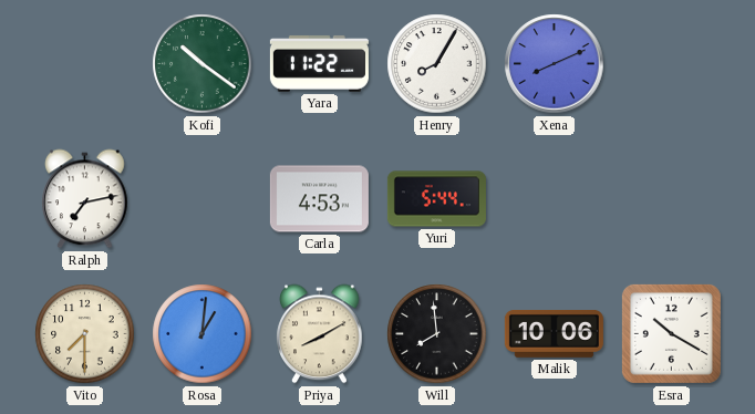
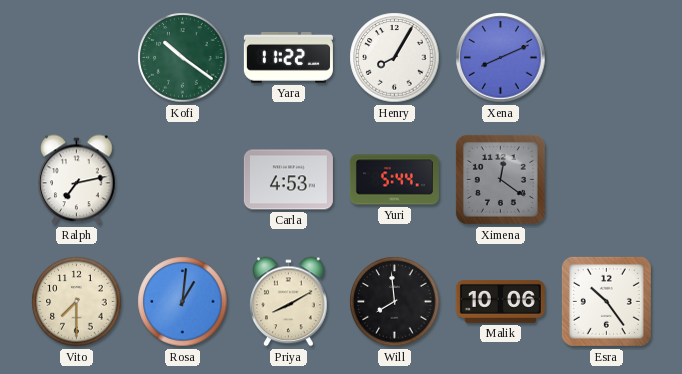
Ximena: none -> 12:21 (500, 179)
Esra: 10:20 -> 10:24 (606, 301)
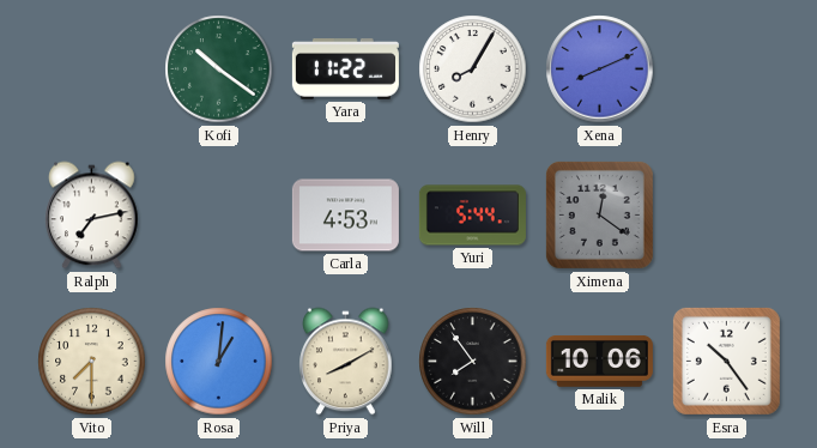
Will: 7:59 -> 7:54 (473, 362)
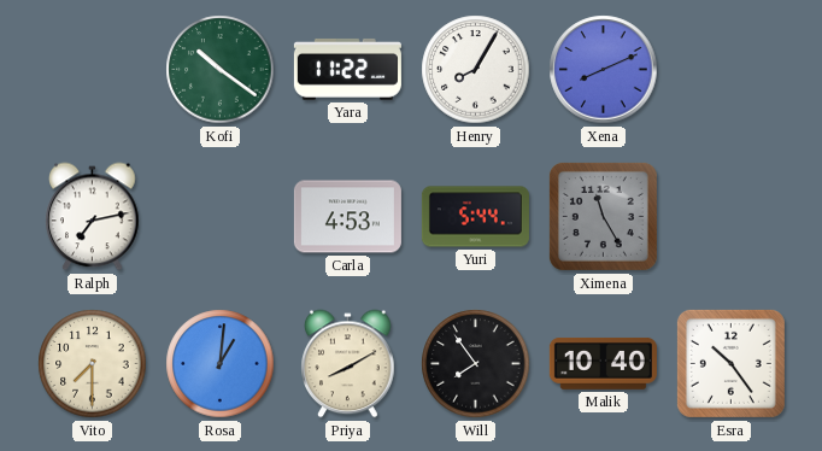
Ximena: 12:21 -> 11:25 (603, 216)
Malik: 10:06 -> 10:40 (603, 364)
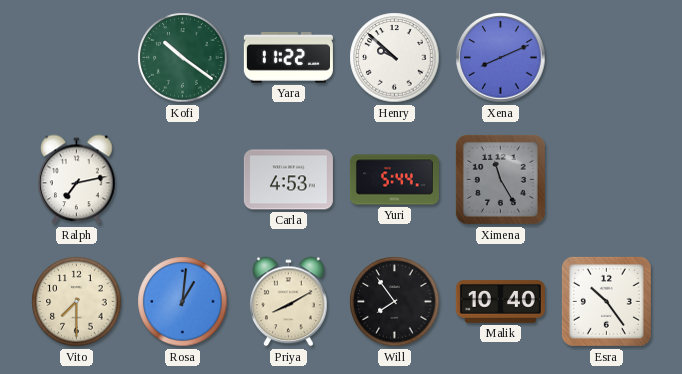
Henry: 8:05 -> 9:52 (395, 58)
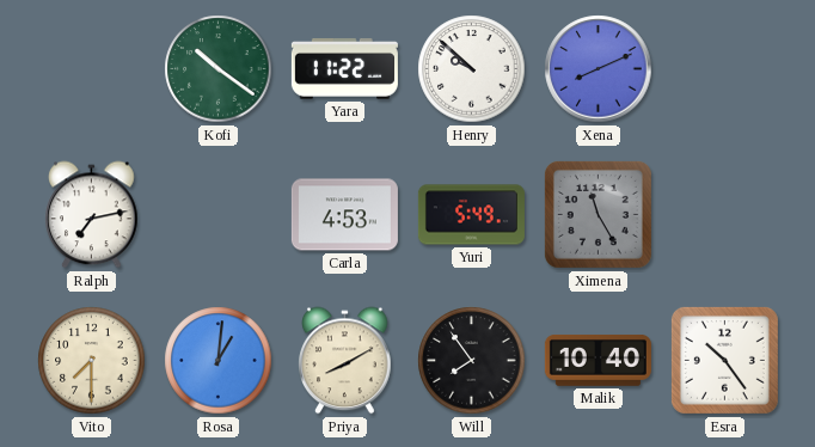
Yuri: 5:44 -> 5:49 (471, 215)
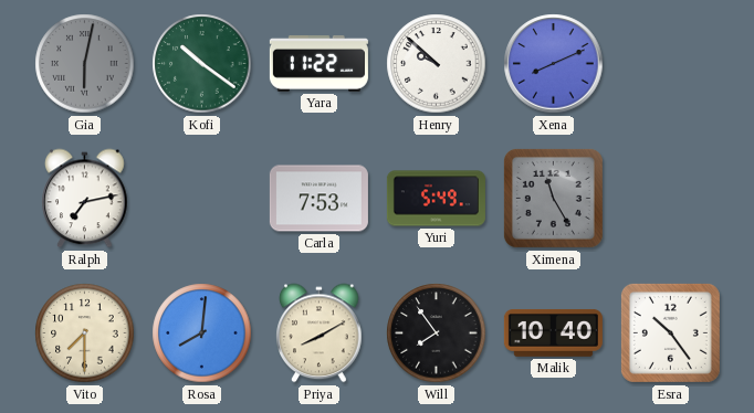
Gia: none -> 6:02 (85, 64)
Carla: 4:53 -> 7:53 (318, 199)
Rosa: 1:01 -> 8:01 (202, 333)
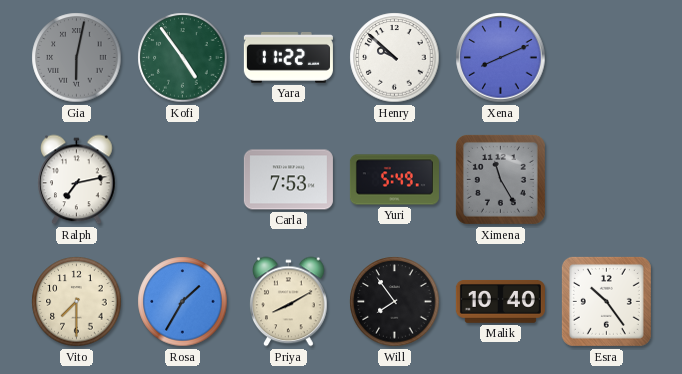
Kofi: 10:21 -> 4:54 (183, 58)
Rosa: 8:01 -> 1:35 (183, 302)
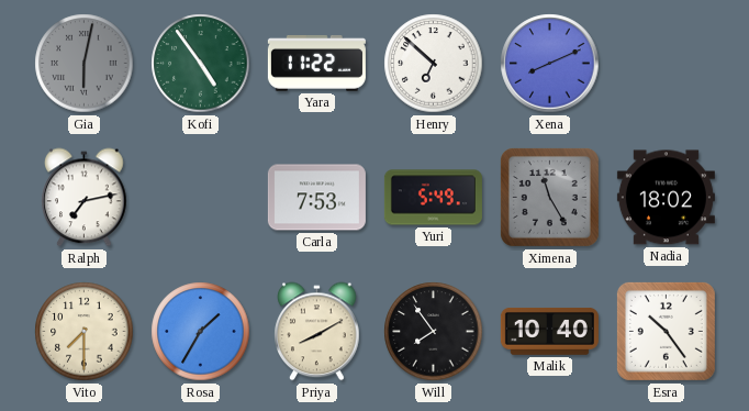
Henry: 9:52 -> 6:52 (434, 64)
Nadia: none -> 18:02 (666, 198)
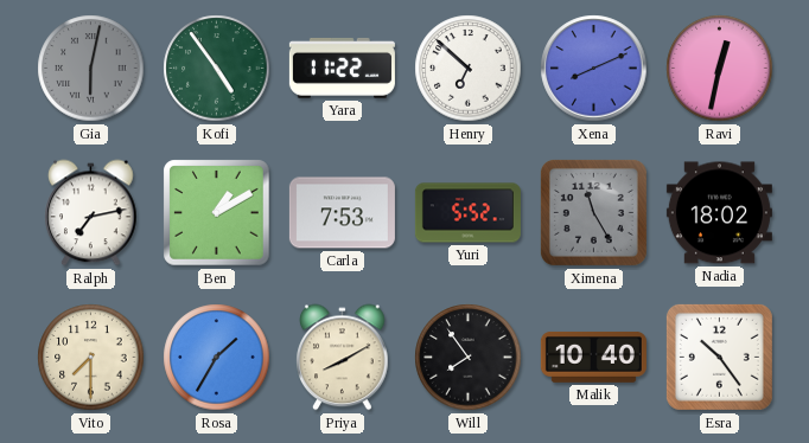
Ravi: none -> 12:32 (720, 69)
Ben: none -> 1:10 (217, 213)
Yuri: 5:49 -> 5:52 (467, 213)
